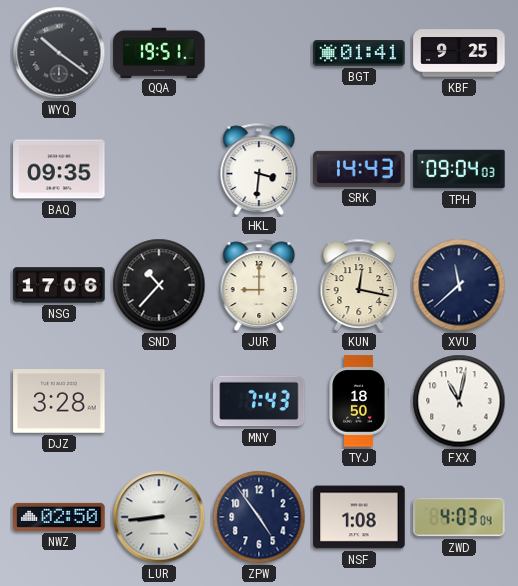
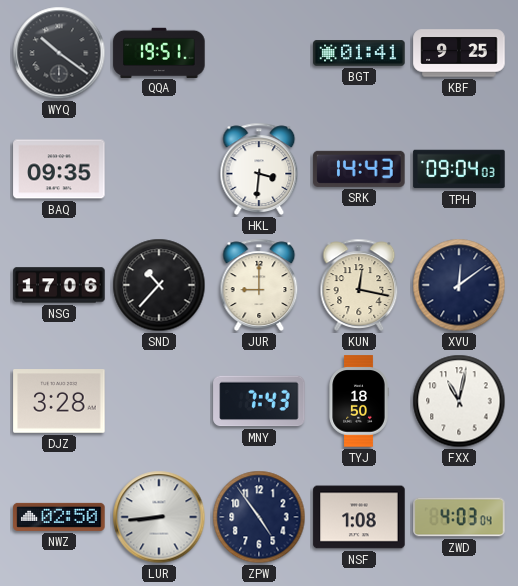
XVU: 11:38 -> 12:09 (459, 285)
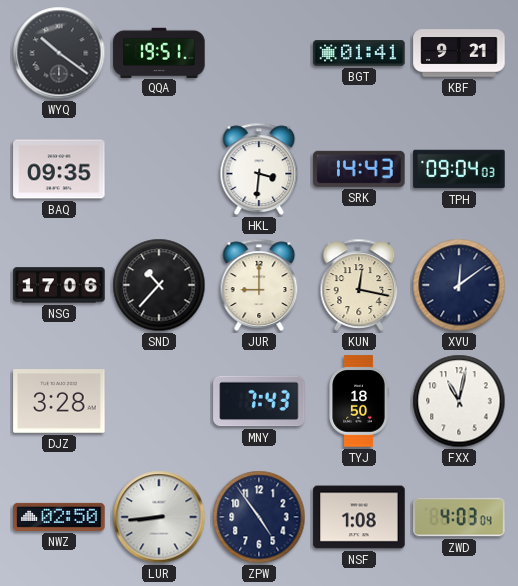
KBF: 9:25 -> 9:21 (459, 53)
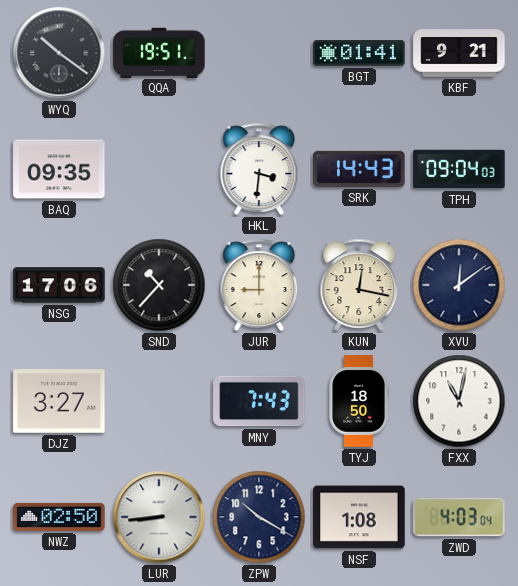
DJZ: 3:28 -> 3:27 (59, 401)
ZPW: 4:54 -> 10:20 (259, 517)
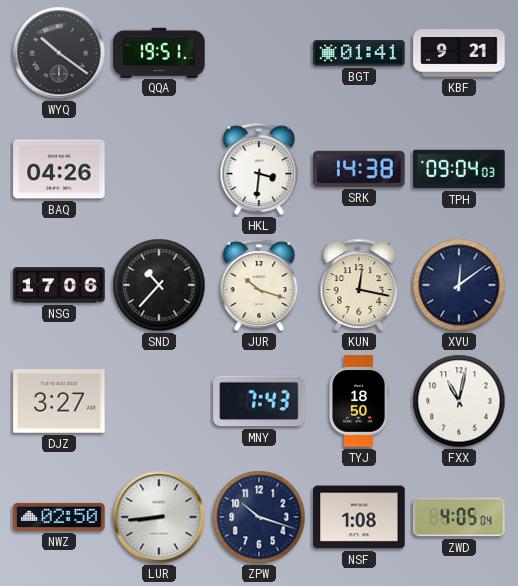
BAQ: 09:35 -> 04:26 (59, 169)
SRK: 14:43 -> 14:38 (359, 169)
JUR: 9:00 -> 10:18 (259, 285)
ZPW: 10:20 -> 10:18 (259, 517)
ZWD: 4:03 -> 4:05 (459, 517)
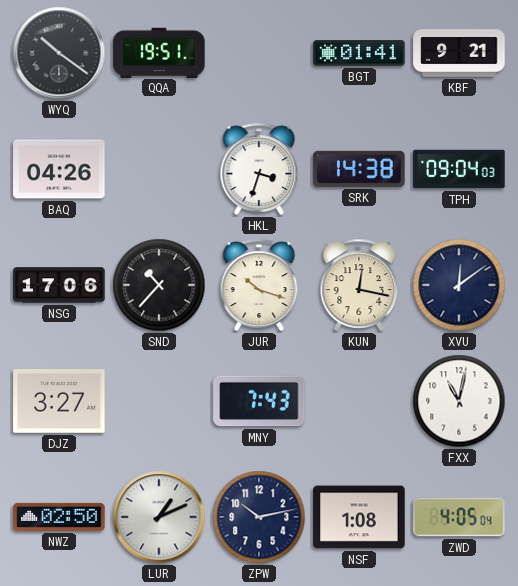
HKL: 3:31 -> 3:33 (259, 169)
TYJ: 18:50 -> none (359, 401)
LUR: 8:44 -> 1:11 (159, 517)
ZPW: 10:18 -> 10:13 (259, 517)
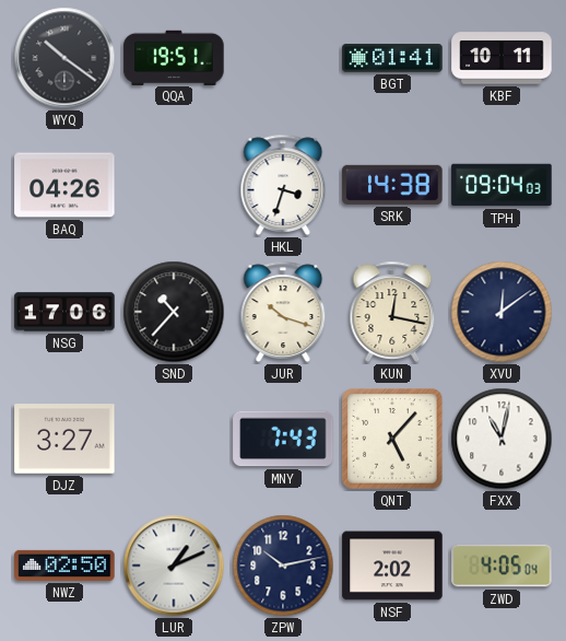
KBF: 9:21 -> 10:11 (502, 58)
QNT: none -> 5:07 (392, 439)
NSF: 1:08 -> 2:02 (392, 566)
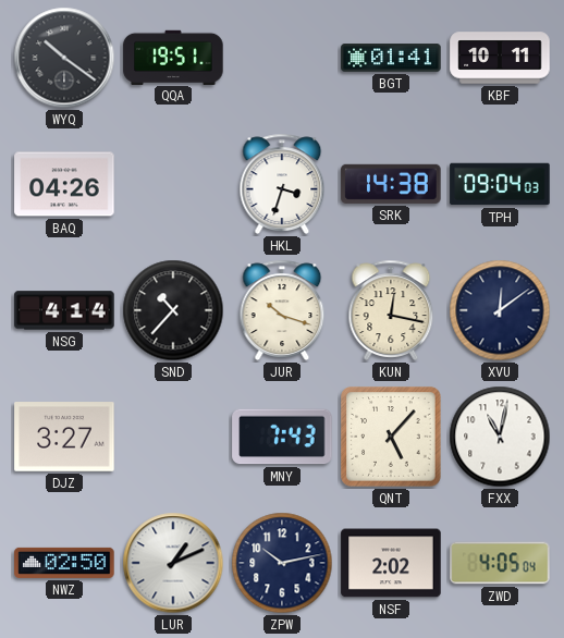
NSG: 17:06 -> 4:14 (64, 310)
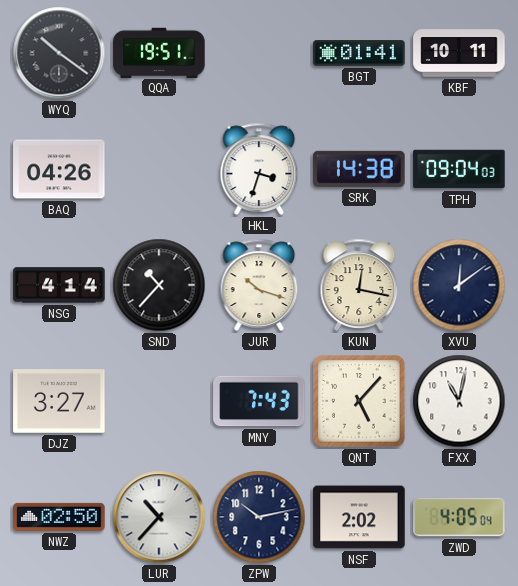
LUR: 1:11 -> 10:37 (159, 517)
